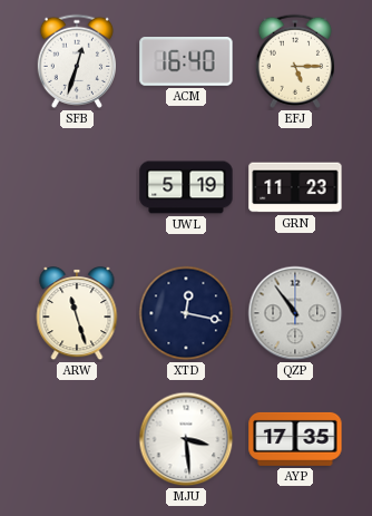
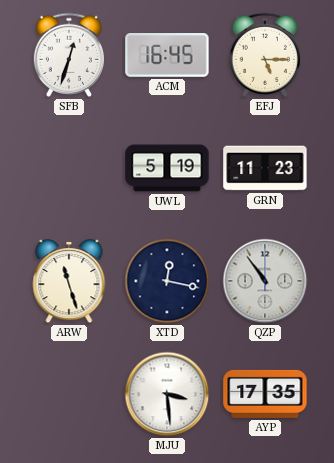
ACM: 16:40 -> 16:45 (167, 56)
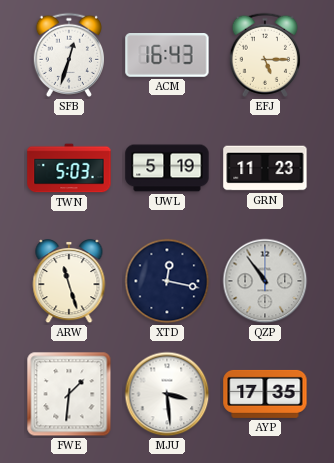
ACM: 16:45 -> 16:43 (167, 56)
TWN: none -> 5:03 (69, 168)
FWE: none -> 1:31 (69, 394)
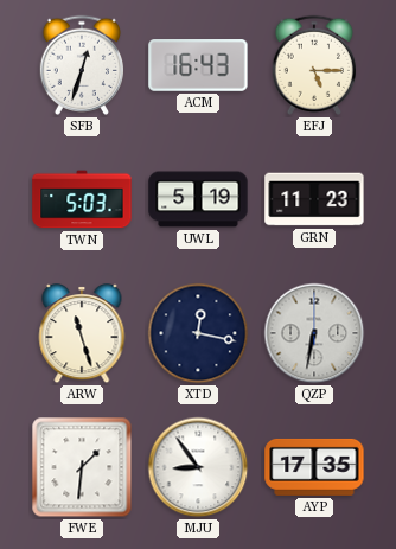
QZP: 10:54 -> 6:32 (314, 333)
MJU: 3:29 -> 8:54 (198, 467)
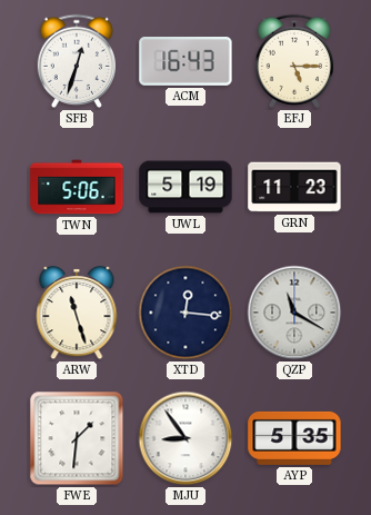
TWN: 5:03 -> 5:06 (77, 187)
XTD: 12:17 -> 12:16 (185, 313)
QZP: 6:32 -> 11:20 (294, 313)
AYP: 17:35 -> 5:35 (294, 438)
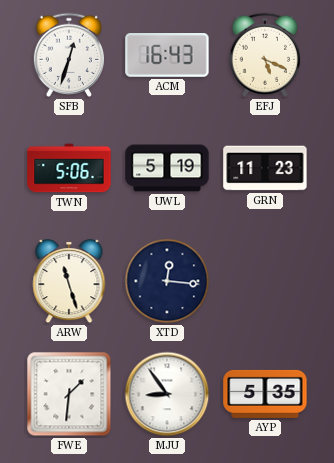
EFJ: 5:15 -> 5:19 (264, 55)
QZP: 11:20 -> none (294, 313)
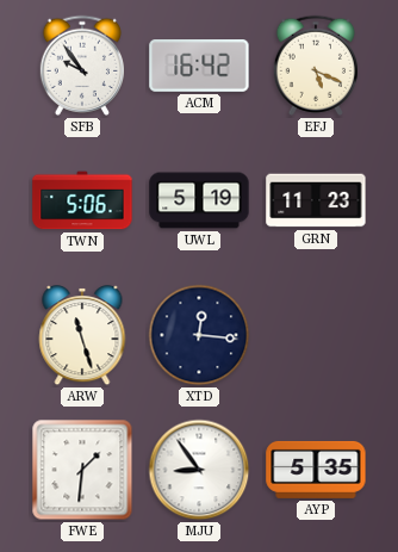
SFB: 12:33 -> 9:54 (81, 66)
ACM: 16:43 -> 16:42 (199, 67)
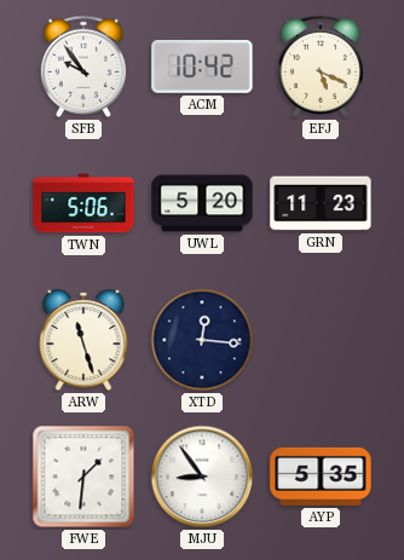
ACM: 16:42 -> 10:42 (202, 68)
UWL: 5:19 -> 5:20 (202, 203)
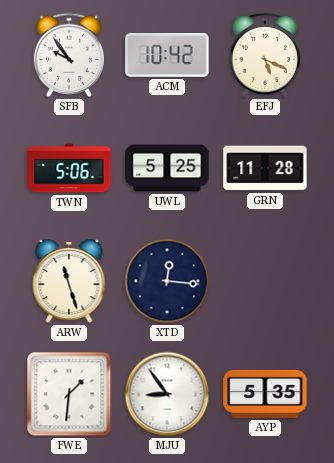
UWL: 5:20 -> 5:25 (167, 168)
GRN: 11:23 -> 11:28 (265, 168)
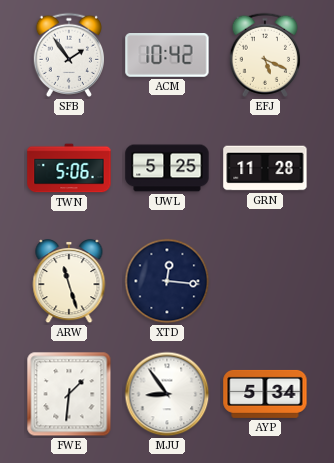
SFB: 9:54 -> 1:54 (68, 55)
AYP: 5:35 -> 5:34 (265, 394)
